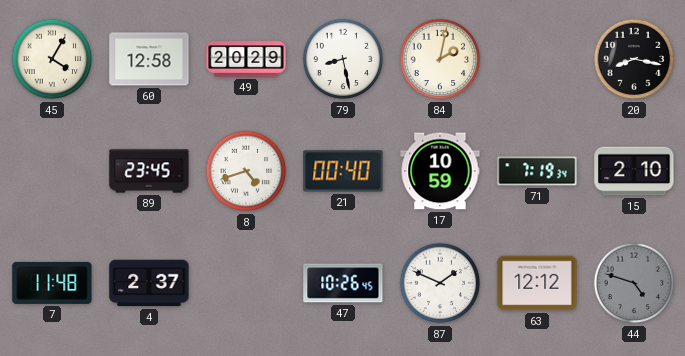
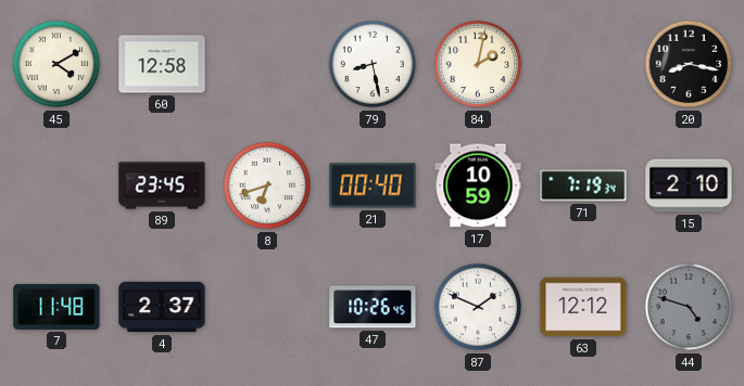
45: 4:05 -> 4:10 (56, 64)
49: 20:29 -> none (246, 59)
8: 4:42 -> 6:42 (267, 185)
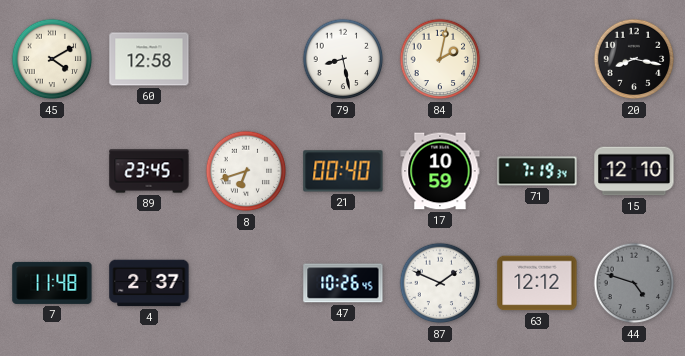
15: 2:10 -> 12:10 (634, 171)
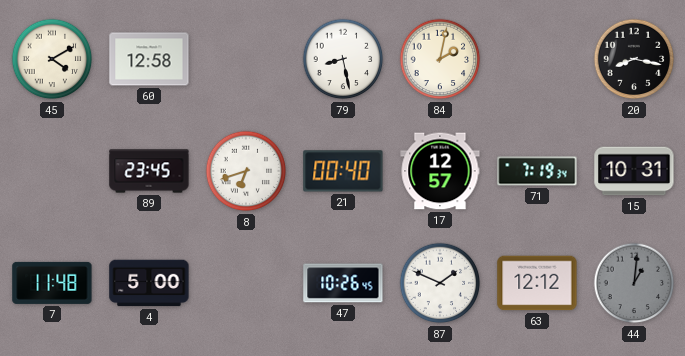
17: 10:59 -> 12:57 (440, 171)
15: 12:10 -> 10:31 (634, 171)
4: 2:37 -> 5:00 (149, 283)
44: 4:48 -> 1:01 (634, 283)
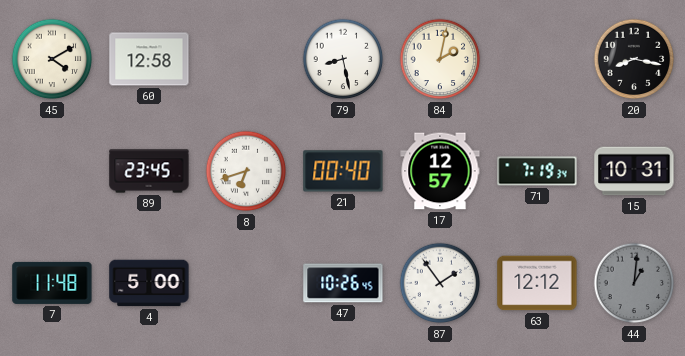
87: 1:49 -> 1:54 (440, 283)
